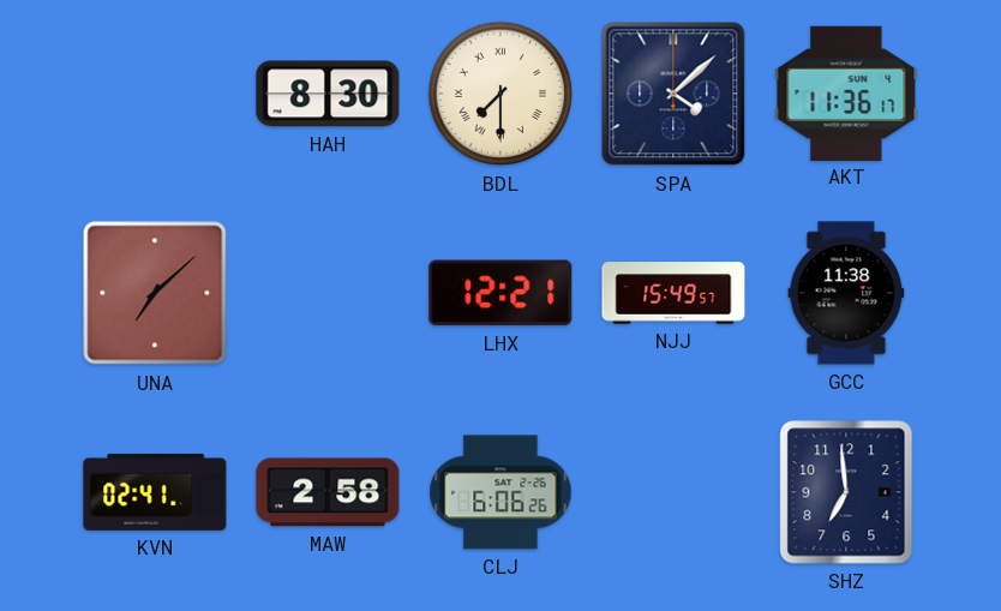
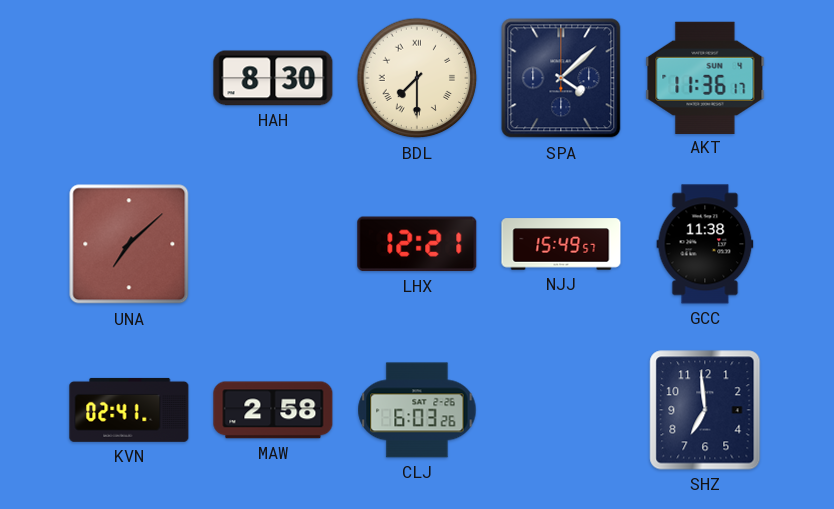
CLJ: 6:06 -> 6:03 (417, 410)
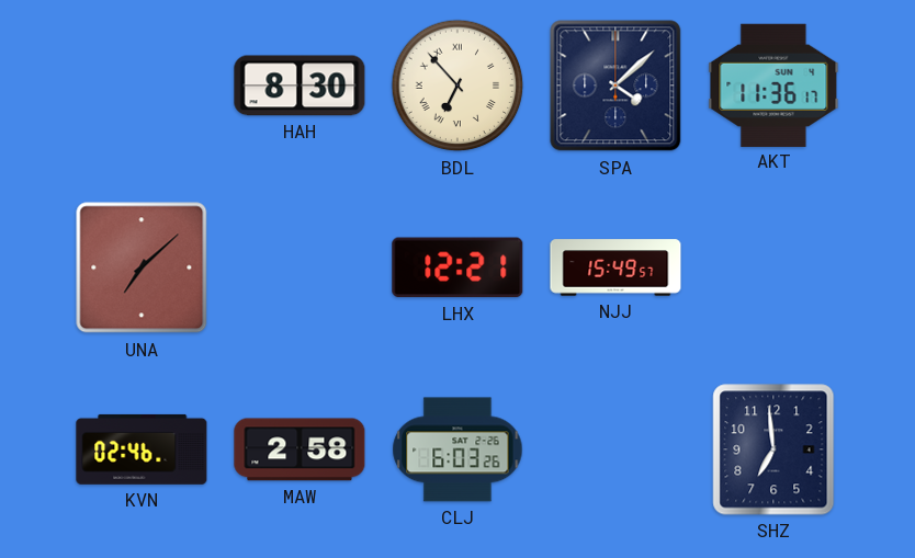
BDL: 7:30 -> 6:53 (457, 86)
GCC: 11:38 -> none (705, 244)
KVN: 02:41 -> 02:46 (142, 449)
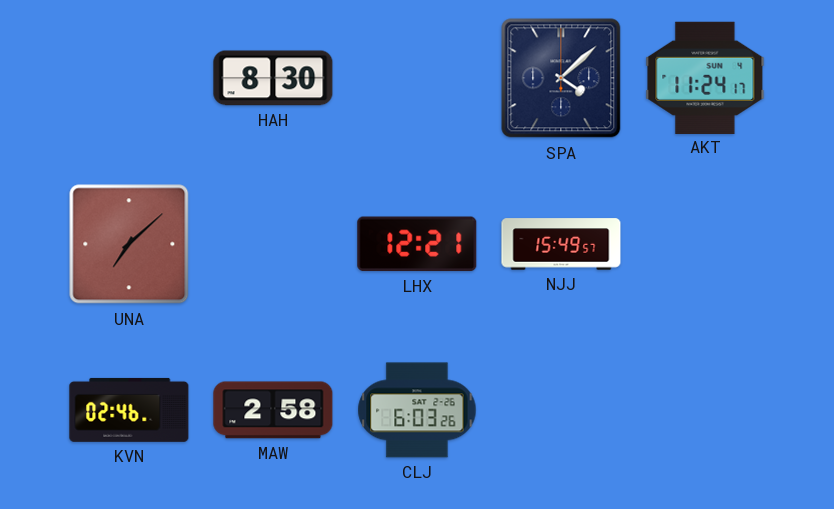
BDL: 6:53 -> none (457, 86)
AKT: 11:36 -> 11:24 (705, 77)
SHZ: 6:59 -> none (773, 449)
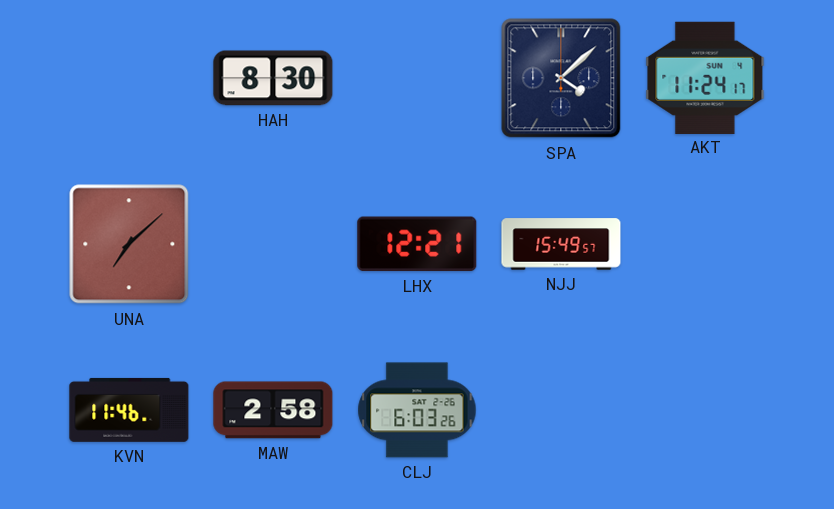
KVN: 02:46 -> 11:46 (129, 410)
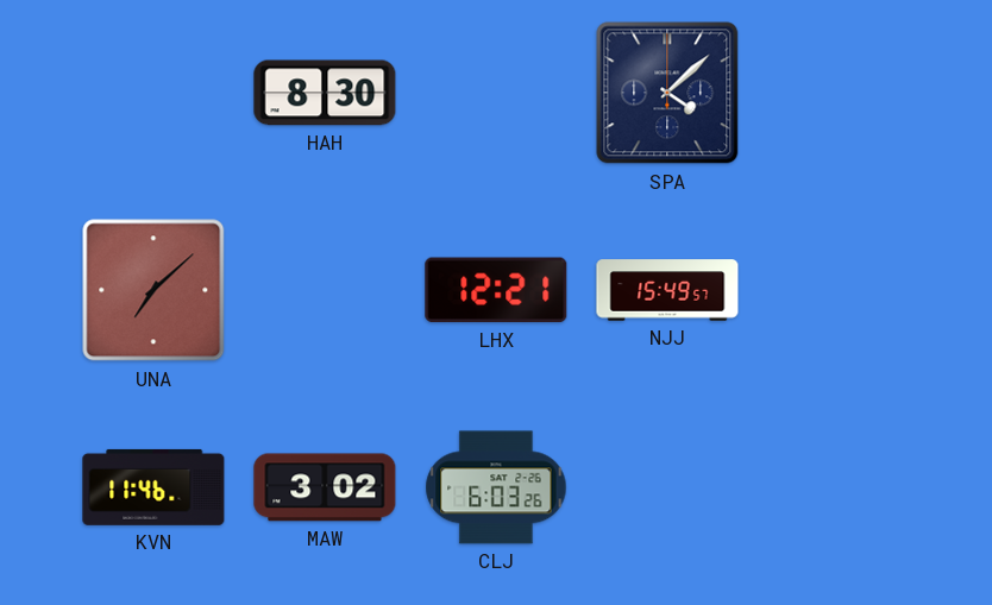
AKT: 11:24 -> none (705, 77)
MAW: 2:58 -> 3:02 (325, 487)
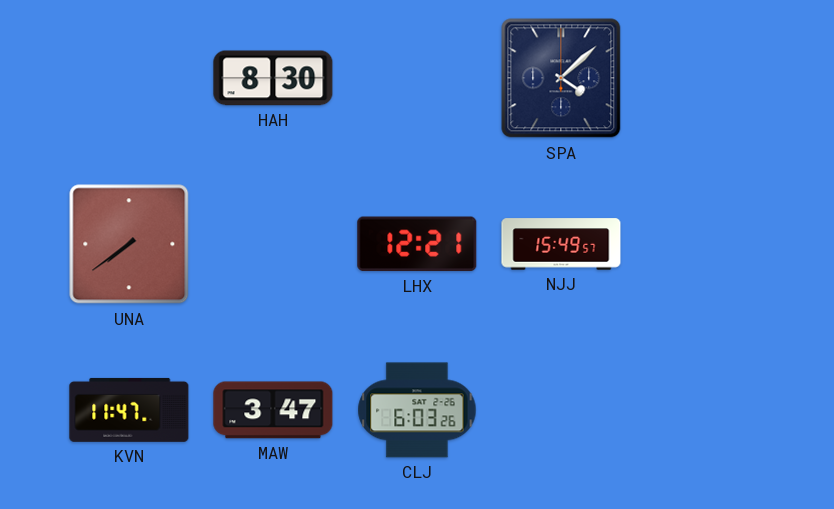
UNA: 7:08 -> 7:39 (129, 244)
KVN: 11:46 -> 11:47 (129, 410)
MAW: 3:02 -> 3:47 (273, 410)
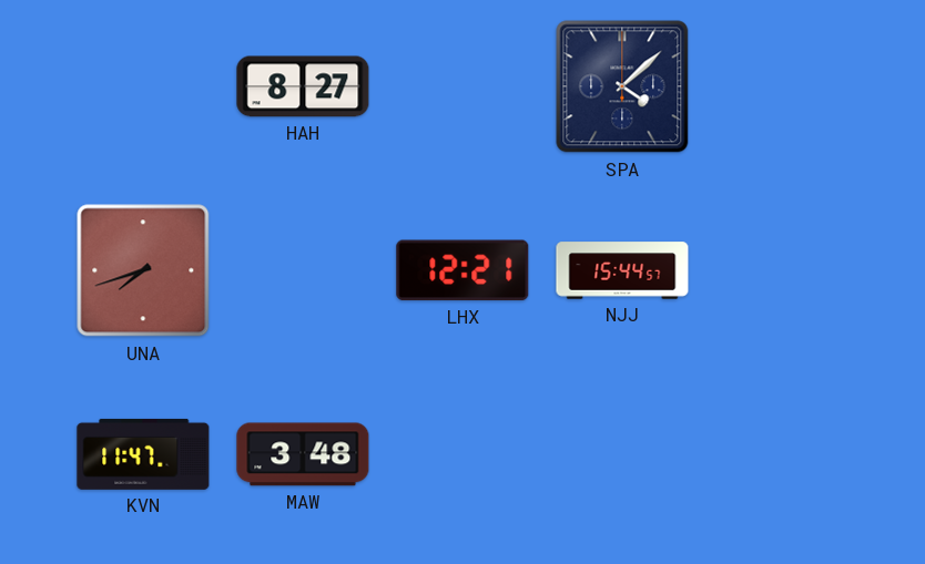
HAH: 8:30 -> 8:27 (303, 86)
UNA: 7:39 -> 7:42 (143, 270)
NJJ: 15:49 -> 15:44 (622, 270)
MAW: 3:47 -> 3:48 (303, 454)
CLJ: 6:03 -> none (417, 410)
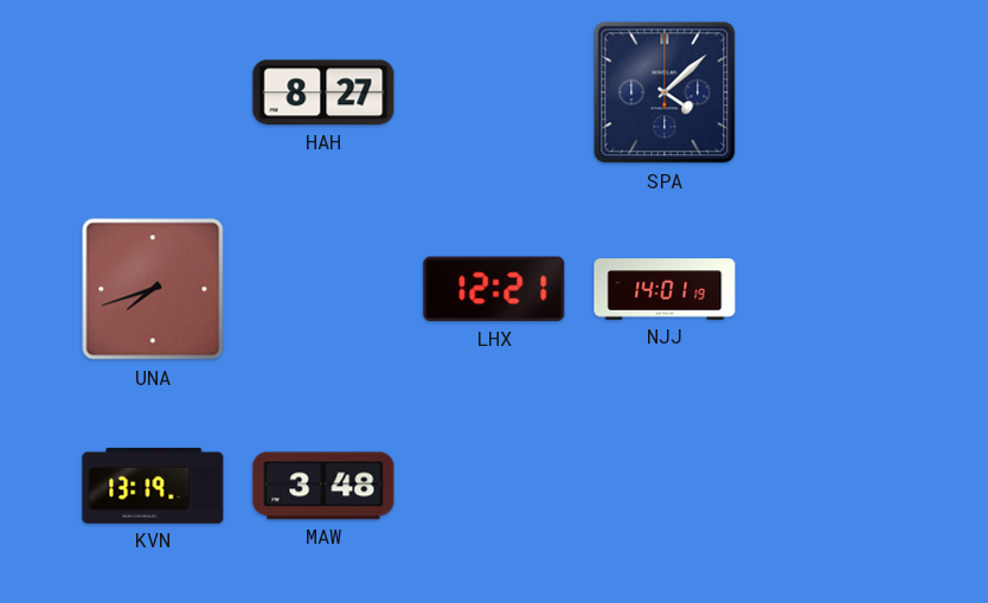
NJJ: 15:44 -> 14:01 (665, 289)
KVN: 11:47 -> 13:19 (153, 486)
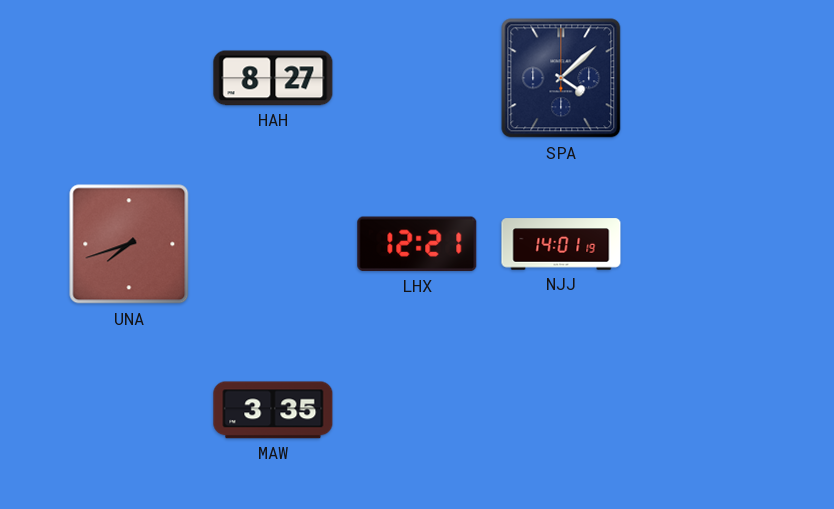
KVN: 13:19 -> none (153, 486)
MAW: 3:48 -> 3:35 (273, 410)
